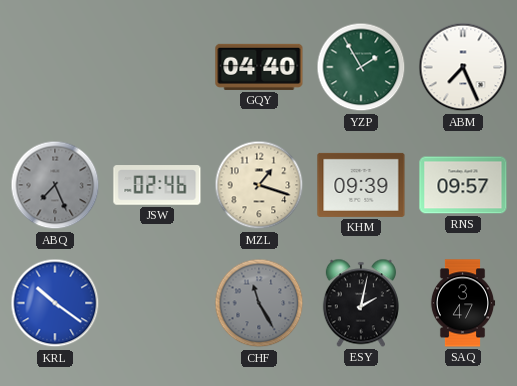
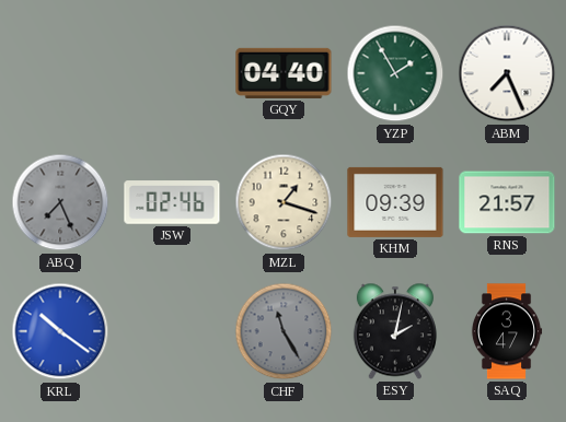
RNS: 09:57 -> 21:57 (507, 202)
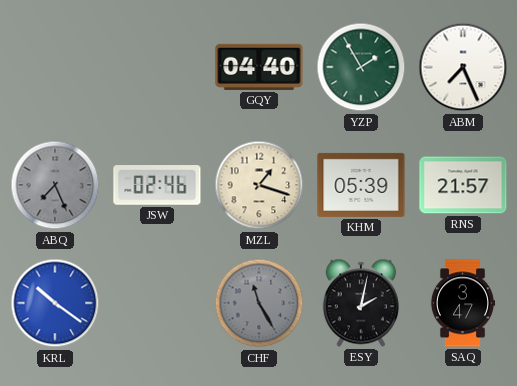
KHM: 09:39 -> 05:39 (361, 185)
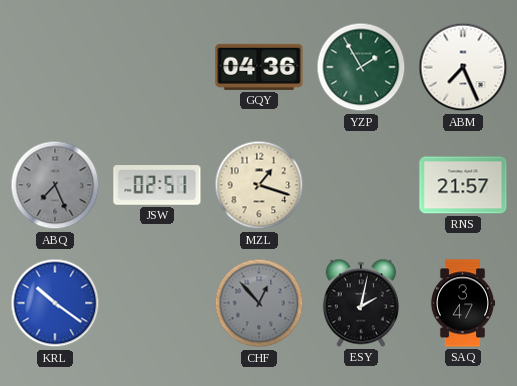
GQY: 04:40 -> 04:36 (259, 67)
JSW: 02:46 -> 02:51 (157, 185)
KHM: 05:39 -> none (361, 185)
CHF: 11:25 -> 12:53 (259, 303)
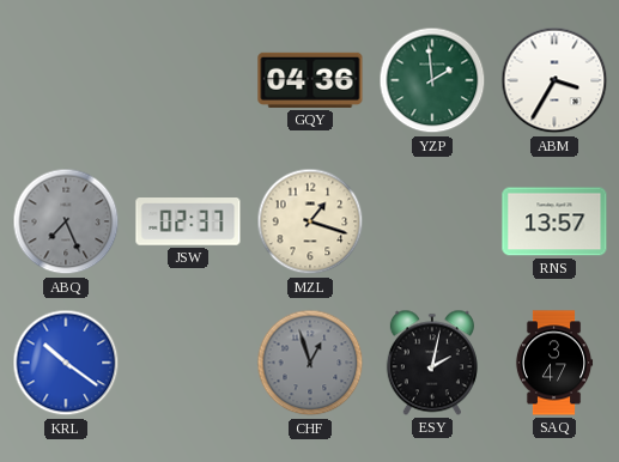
YZP: 1:55 -> 1:59 (432, 80)
ABM: 7:26 -> 3:35 (554, 80)
JSW: 02:51 -> 02:37 (188, 221)
RNS: 21:57 -> 13:57 (554, 221)
CHF: 12:53 -> 12:57 (310, 363)
